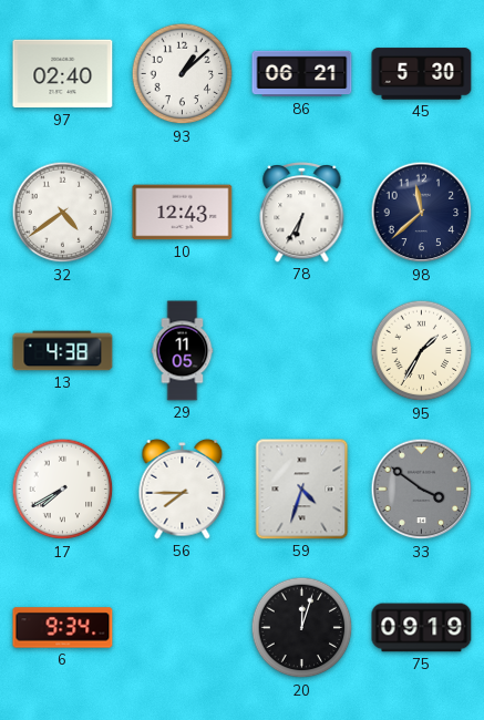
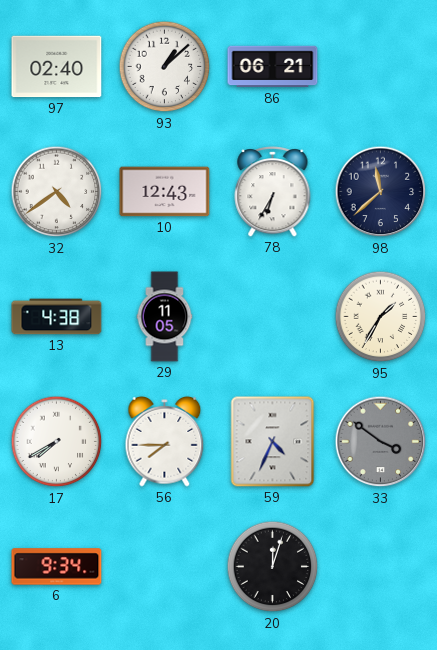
45: 5:30 -> none (422, 74)
59: 4:33 -> 4:34 (273, 442)
75: 09:19 -> none (422, 628)
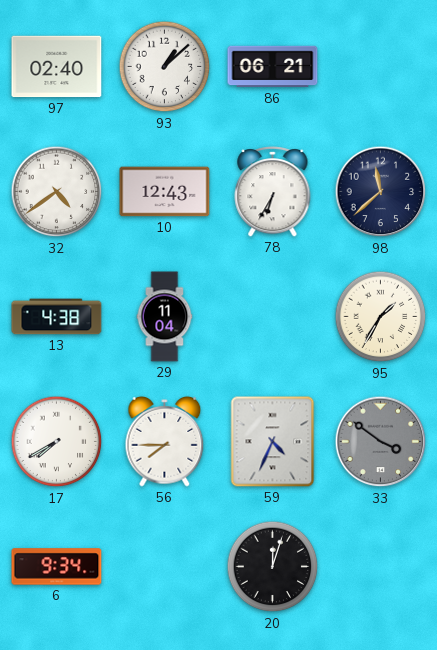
29: 11:05 -> 11:04 (165, 317)
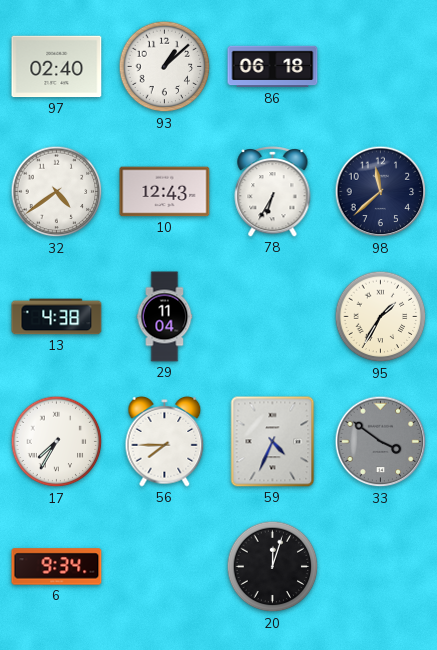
86: 06:21 -> 06:18 (273, 67)
17: 7:40 -> 7:35 (57, 442)
